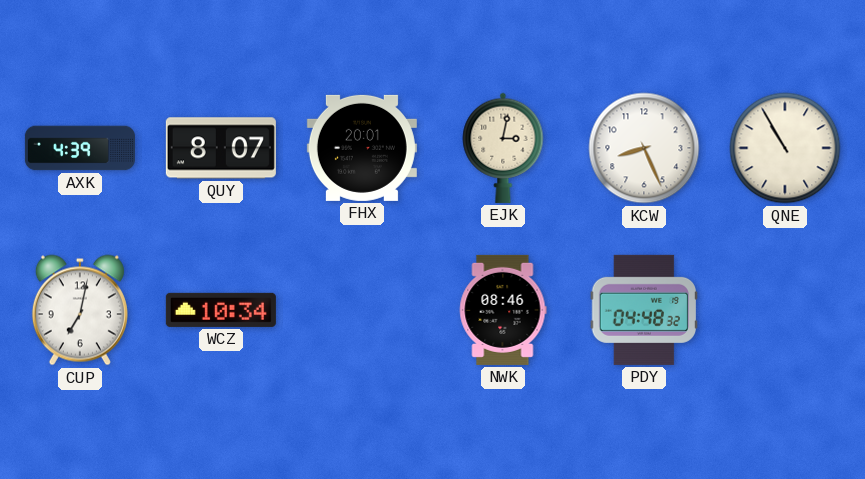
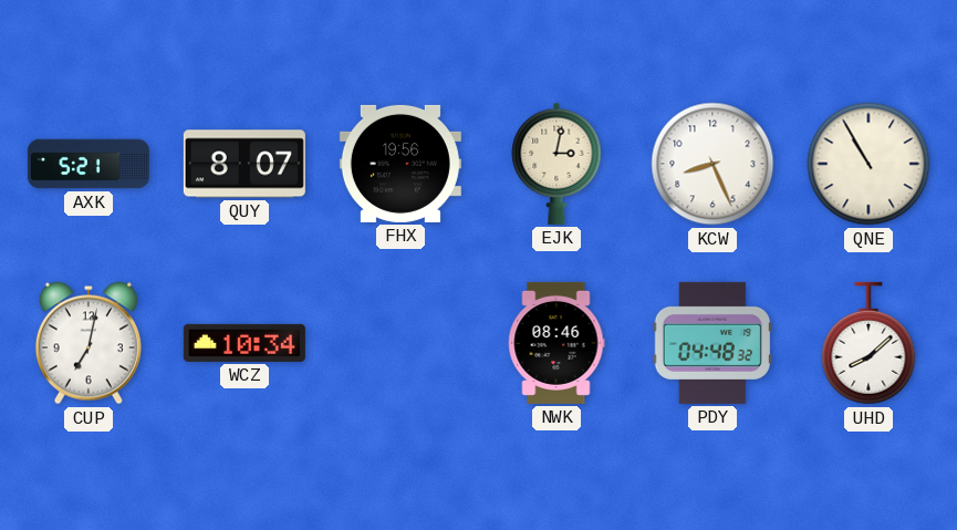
AXK: 4:39 -> 5:21 (89, 164)
FHX: 20:01 -> 19:56 (401, 164)
UHD: none -> 8:08 (868, 343)
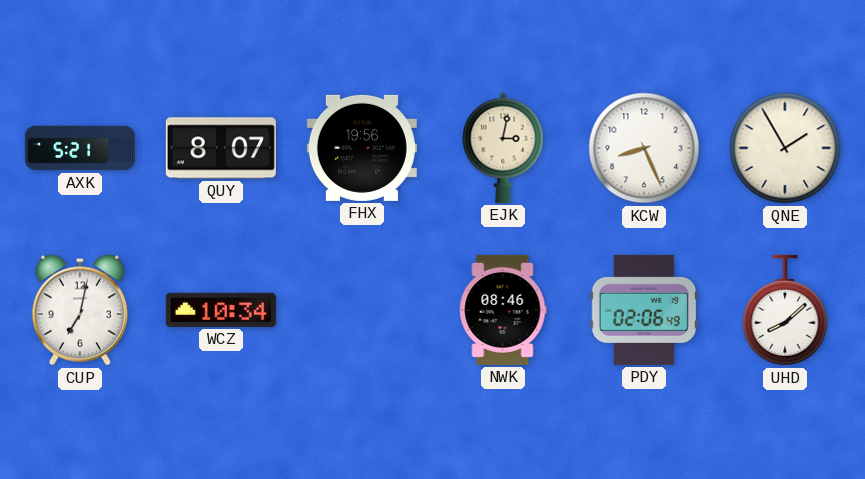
QNE: 10:55 -> 1:55 (785, 148)
PDY: 04:48 -> 02:06 (643, 310)
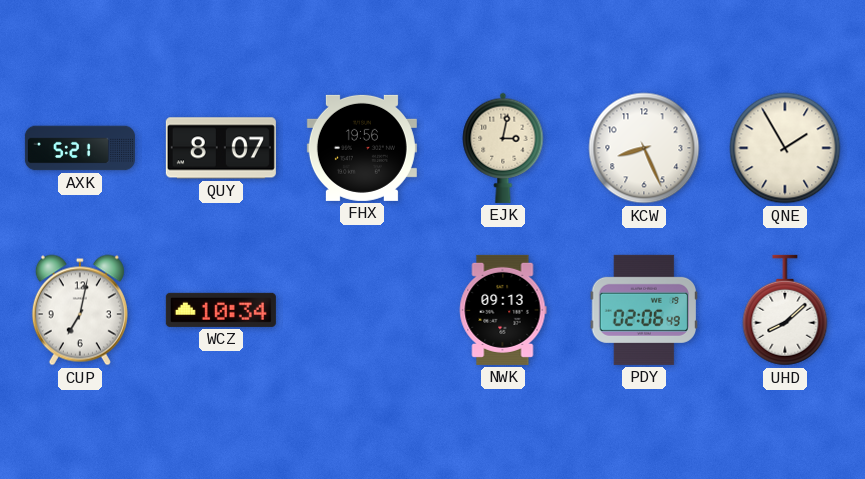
NWK: 08:46 -> 09:13 (503, 310)
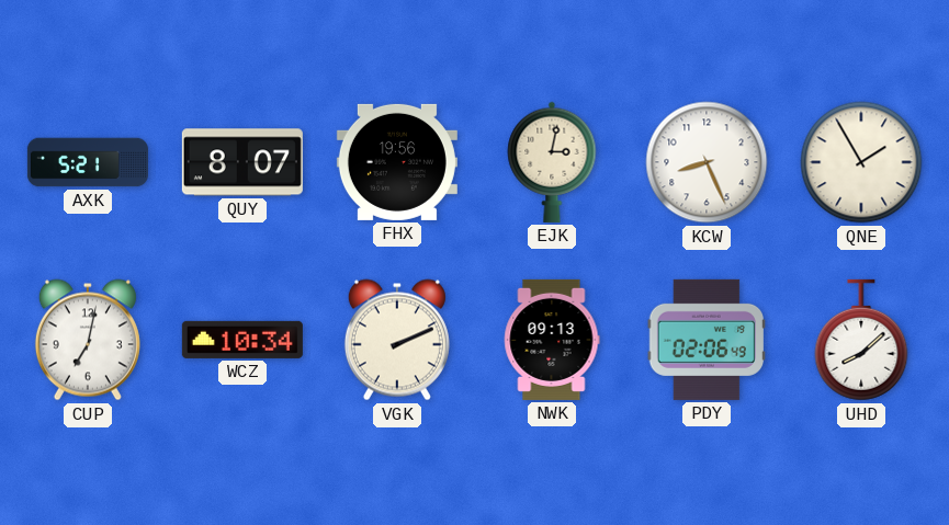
VGK: none -> 2:11 (397, 340)
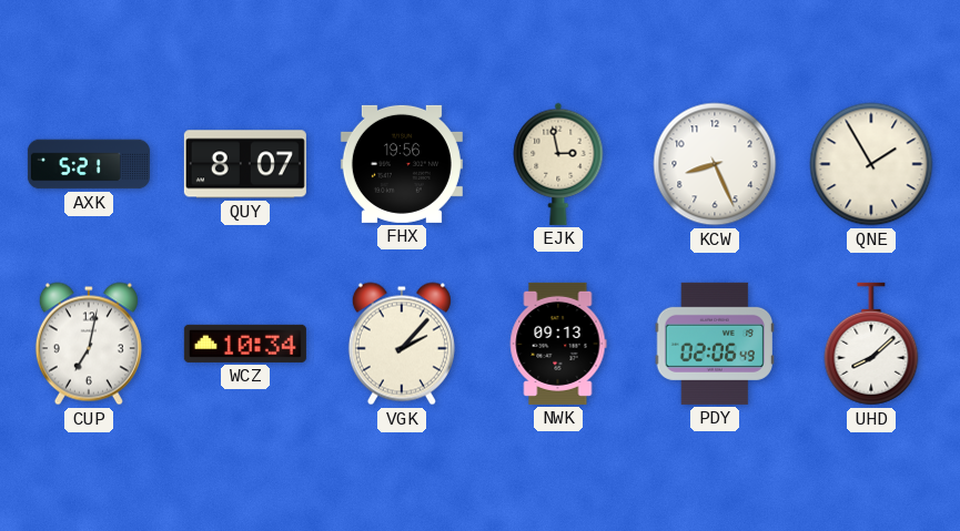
EJK: 3:02 -> 2:58 (558, 164)
VGK: 2:11 -> 2:07 (402, 344)
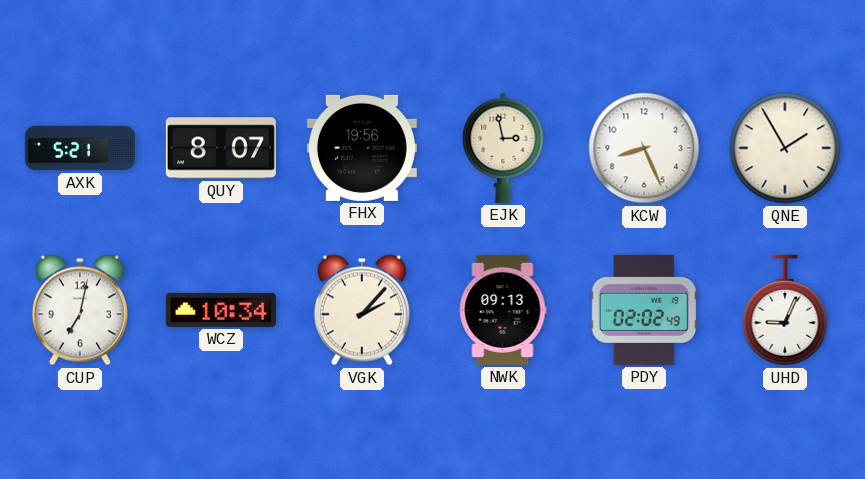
PDY: 02:06 -> 02:02 (643, 310)
UHD: 8:08 -> 9:04 (785, 310)
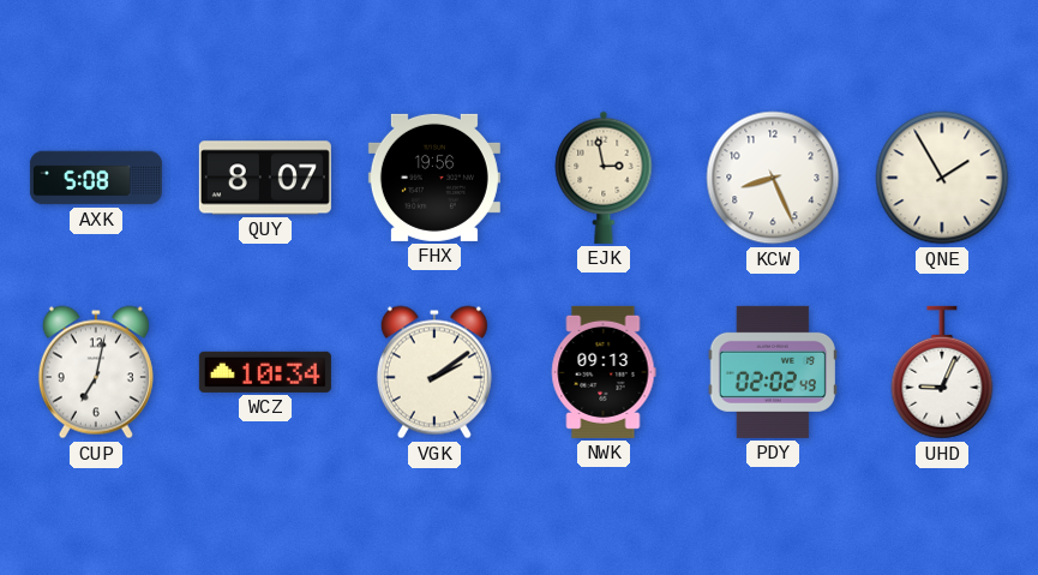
AXK: 5:21 -> 5:08 (96, 178)
VGK: 2:07 -> 2:09 (434, 372)
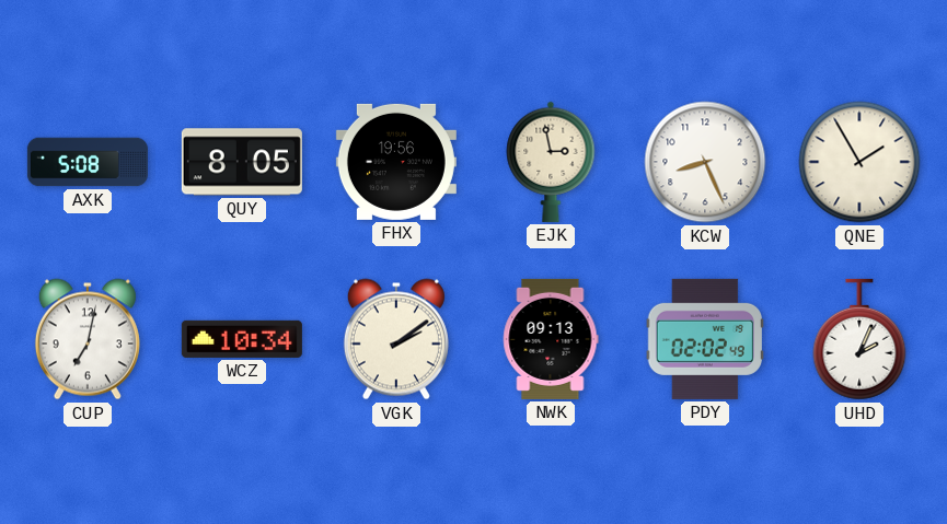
QUY: 8:07 -> 8:05 (242, 162)
UHD: 9:04 -> 2:04 (859, 339)
